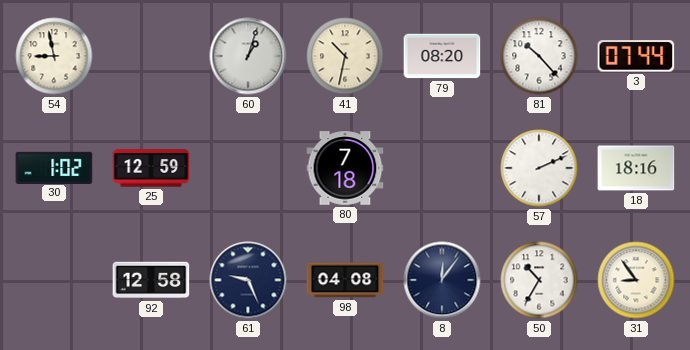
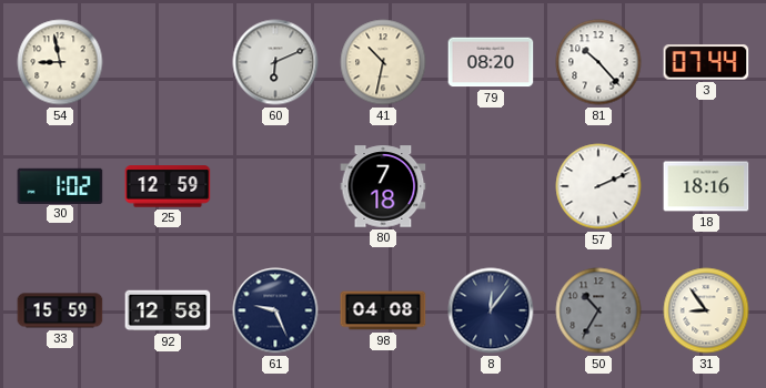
60: 1:03 -> 6:11 (275, 62)
33: none -> 15:59 (60, 310)
50 dial: white -> grey (598, 310)
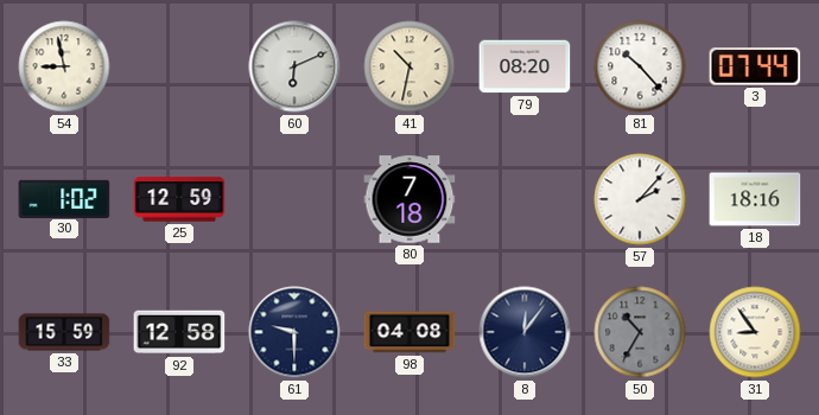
57: 2:11 -> 2:07 (640, 199)
61: 9:26 -> 9:30 (294, 332)
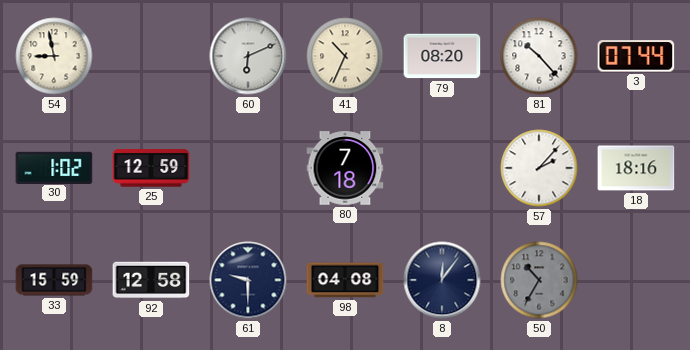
41: 10:32 -> 10:34 (345, 56)
31: 8:54 -> none (755, 332)
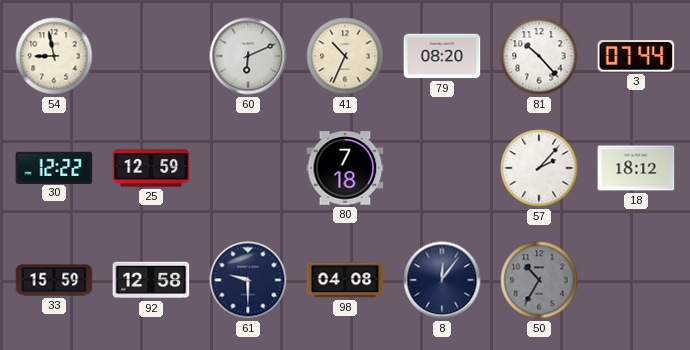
30: 1:02 -> 12:22 (54, 167)
18: 18:16 -> 18:12 (636, 168)
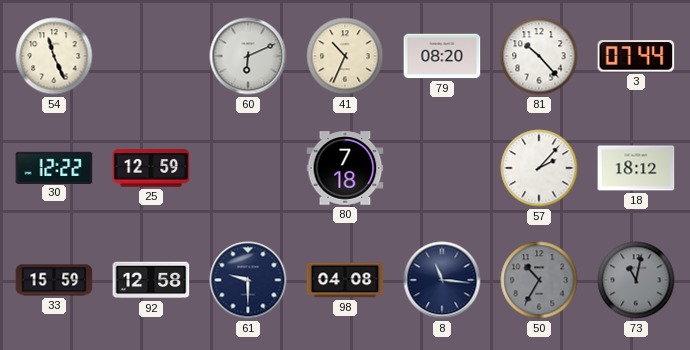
54: 8:58 -> 11:26 (54, 56)
8: 12:06 -> 11:16 (442, 280)
73: none -> 11:02 (636, 280)
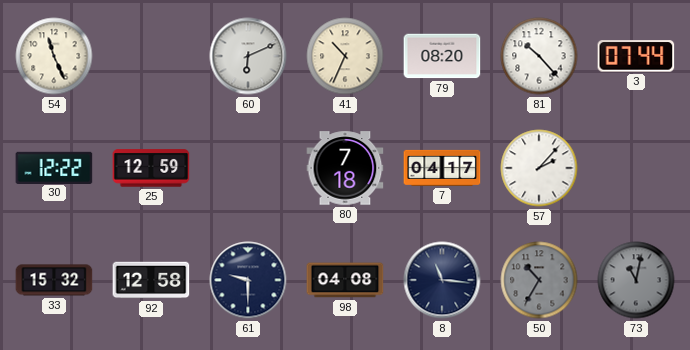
7: none -> 04:17 (442, 168)
18: 18:12 -> none (636, 168)
33: 15:59 -> 15:32 (54, 280)
